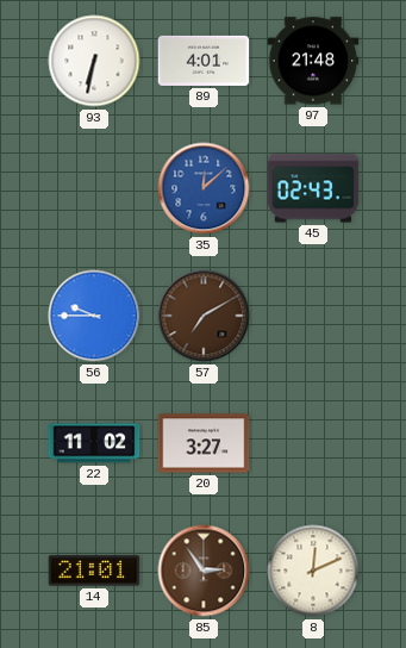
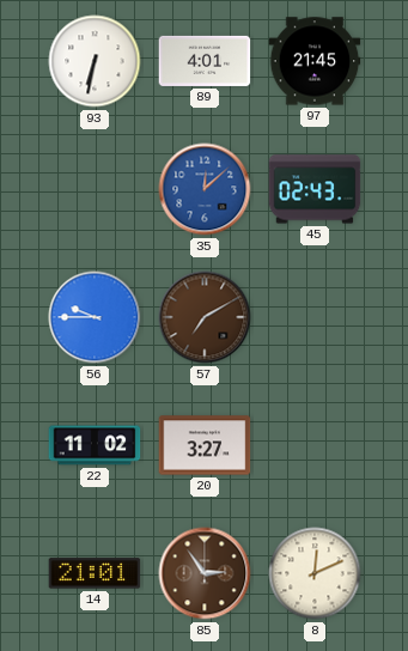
97: 21:48 -> 21:45 (315, 61)
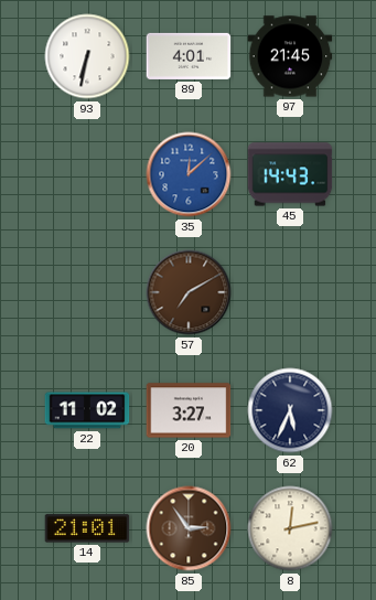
45: 02:43 -> 14:43 (290, 174)
56: 9:45 -> none (95, 317)
62: none -> 5:34 (290, 410)
8: 12:11 -> 12:13 (290, 528)
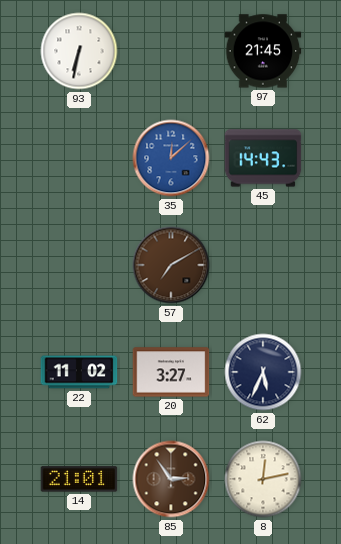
89: 4:01 -> none (189, 56)
